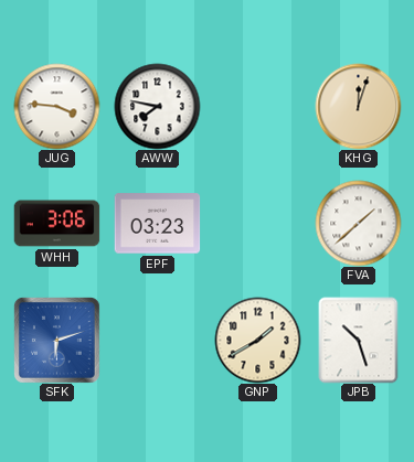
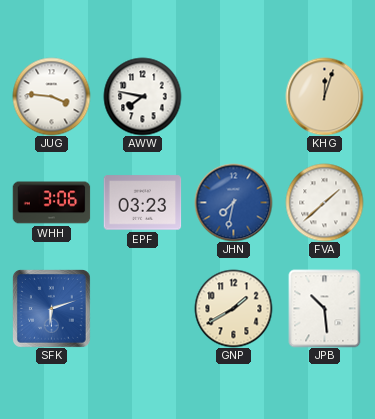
JHN: none -> 7:32 (233, 202)
JPB: 10:27 -> 10:29 (325, 308)
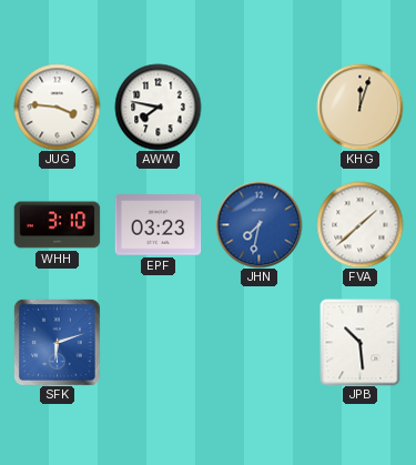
WHH: 3:06 -> 3:10 (57, 225)
GNP: 1:40 -> none (233, 308)
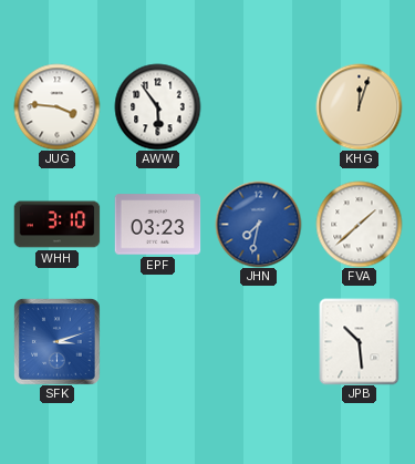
AWW: 7:47 -> 5:54 (157, 106)
SFK: 6:12 -> 3:12 (58, 342)
